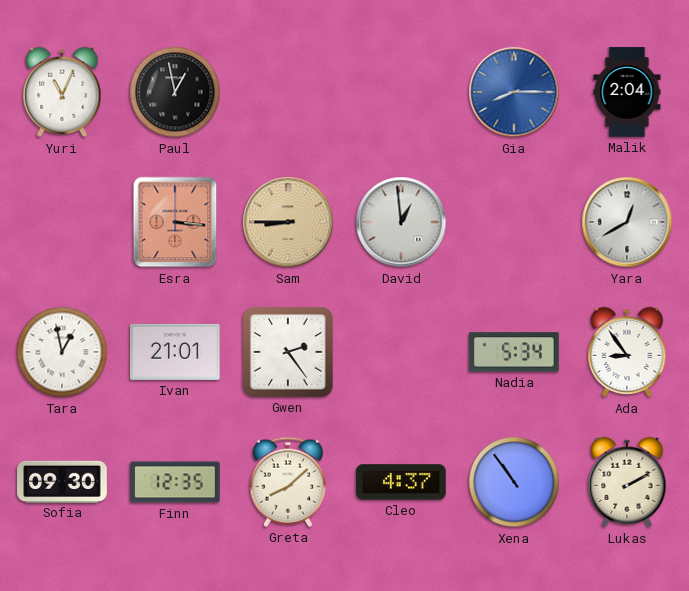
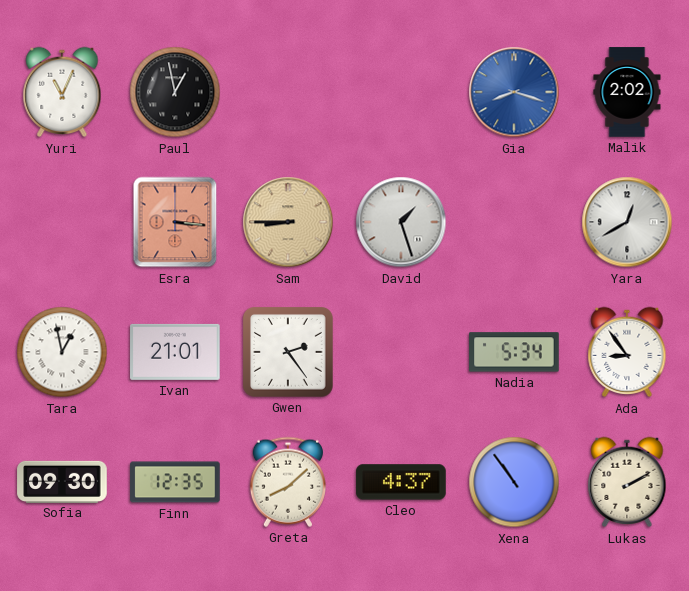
Gia: 8:15 -> 8:18 (514, 92)
Malik: 2:04 -> 2:02 (627, 92)
David: 12:59 -> 1:27 (401, 222)
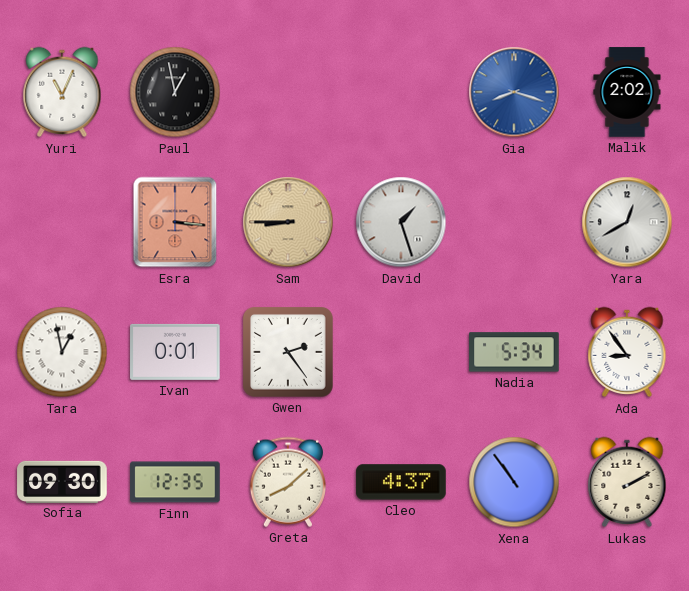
Ivan: 21:01 -> 0:01 (175, 352)
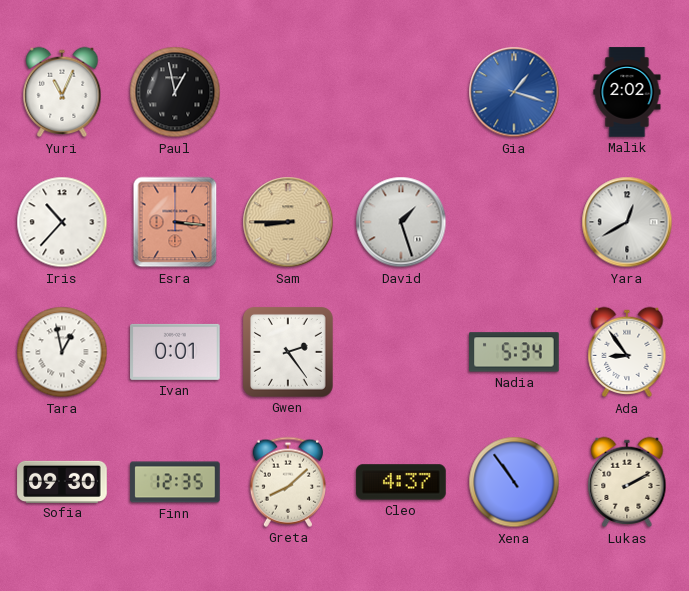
Gia: 8:18 -> 1:18 (514, 92)
Iris: none -> 10:37 (62, 222)
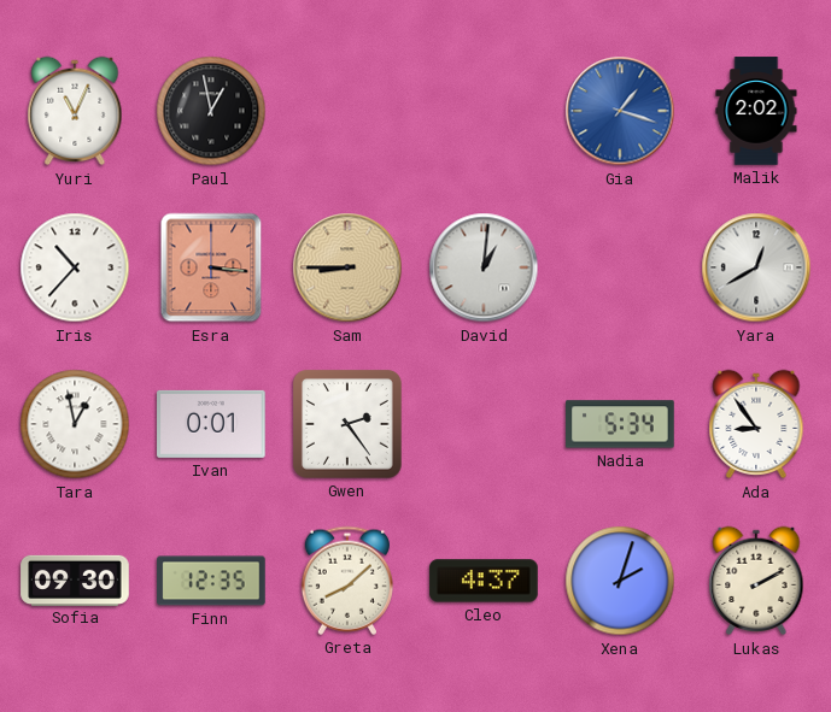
David: 1:27 -> 1:01 (484, 267)
Xena: 10:54 -> 2:03 (620, 581)
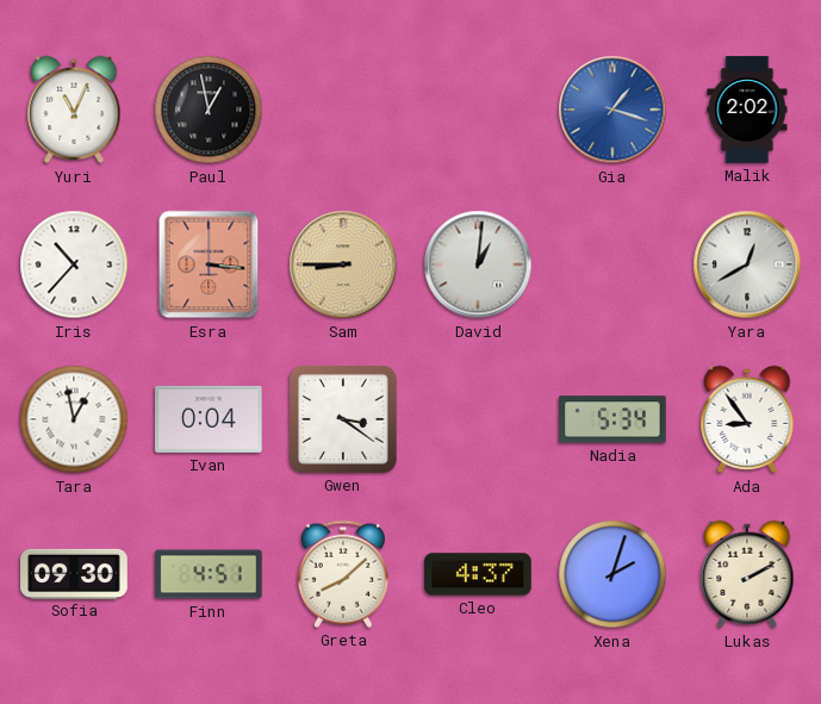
Ivan: 0:01 -> 0:04 (209, 419)
Gwen: 2:24 -> 3:21 (343, 419)
Finn: 12:35 -> 4:51 (209, 574)
